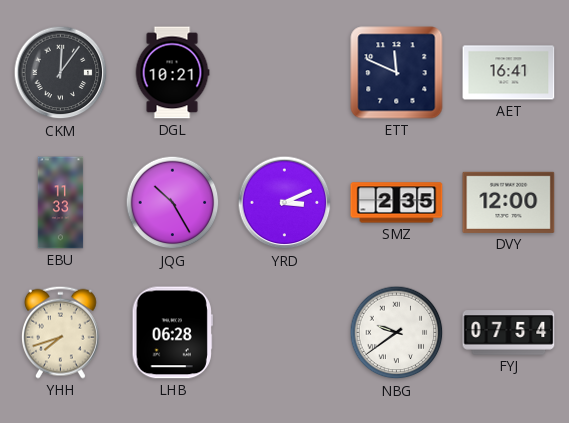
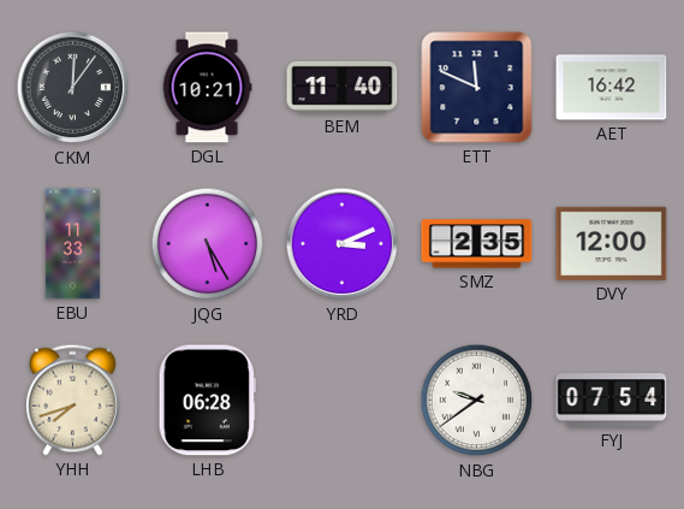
BEM: none -> 11:40 (343, 87)
AET: 16:41 -> 16:42 (612, 88)
JQG: 10:25 -> 5:25 (208, 244)
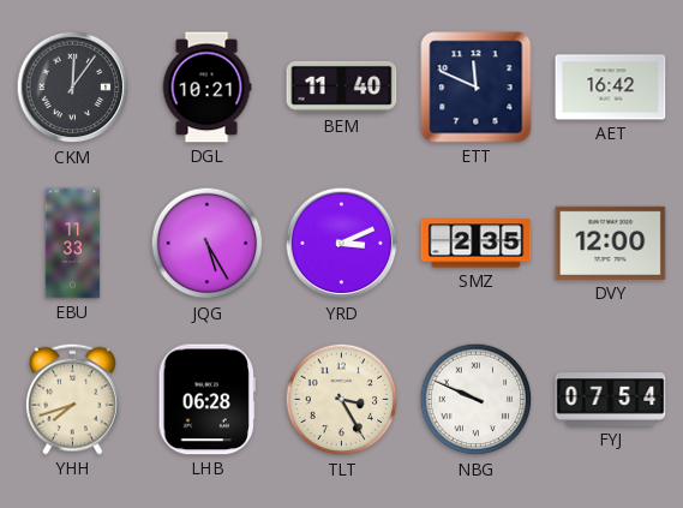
TLT: none -> 3:25 (342, 400)
NBG: 9:39 -> 9:49 (477, 400)
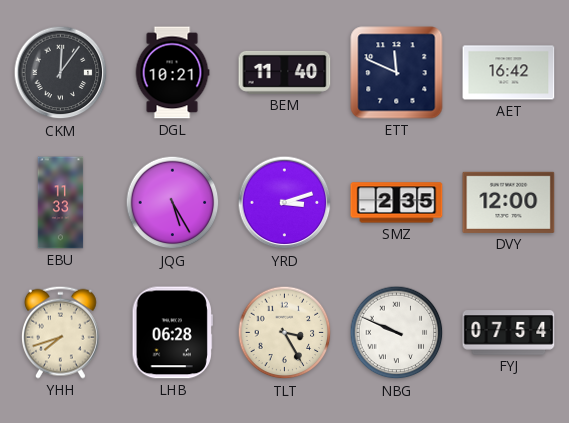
YRD: 3:11 -> 3:12 (285, 203)
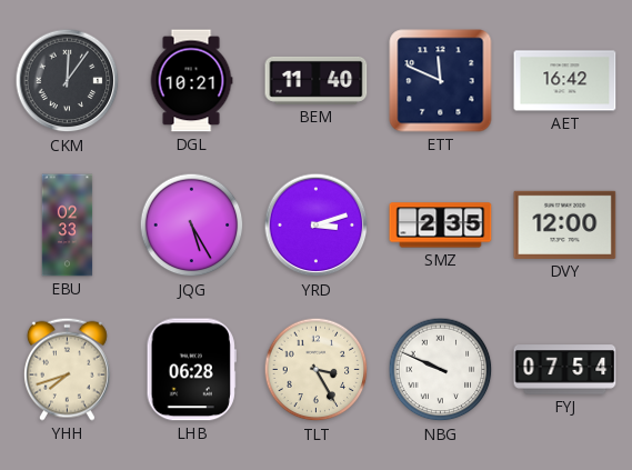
EBU: 11:33 -> 02:33 (68, 226)
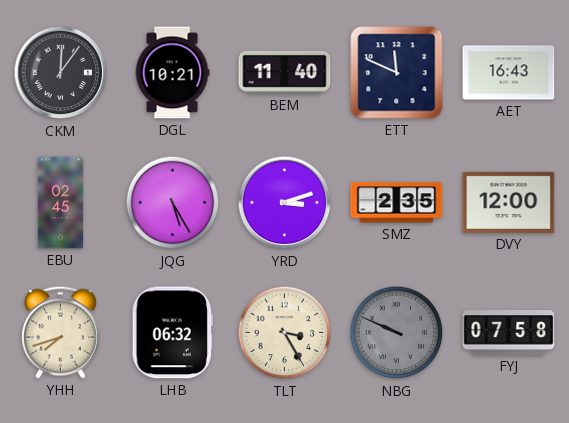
AET: 16:42 -> 16:43 (509, 73)
EBU: 02:33 -> 02:45 (61, 203)
LHB: 06:28 -> 06:32 (172, 333)
NBG dial: white -> grey (397, 333)
FYJ: 07:54 -> 07:58 (509, 333)
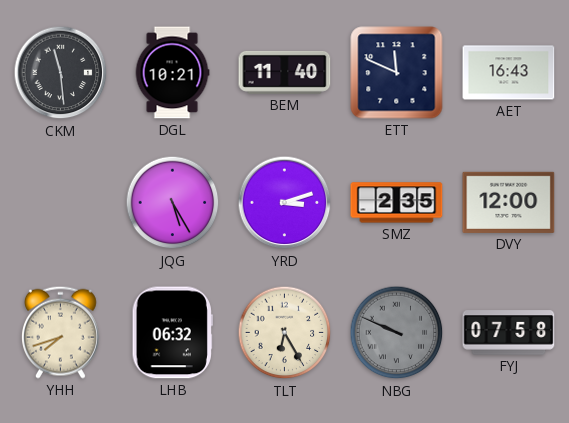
CKM: 12:06 -> 11:29 (61, 73)
EBU: 02:45 -> none (61, 203)
TLT: 3:25 -> 6:25 (285, 333)
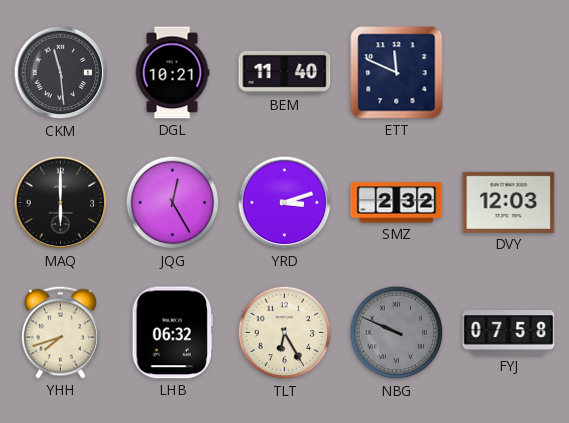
AET: 16:43 -> none (509, 73)
MAQ: none -> 6:00 (61, 203)
JQG: 5:25 -> 12:25 (173, 203)
SMZ: 2:35 -> 2:32 (397, 203)
DVY: 12:00 -> 12:03 (509, 202)
